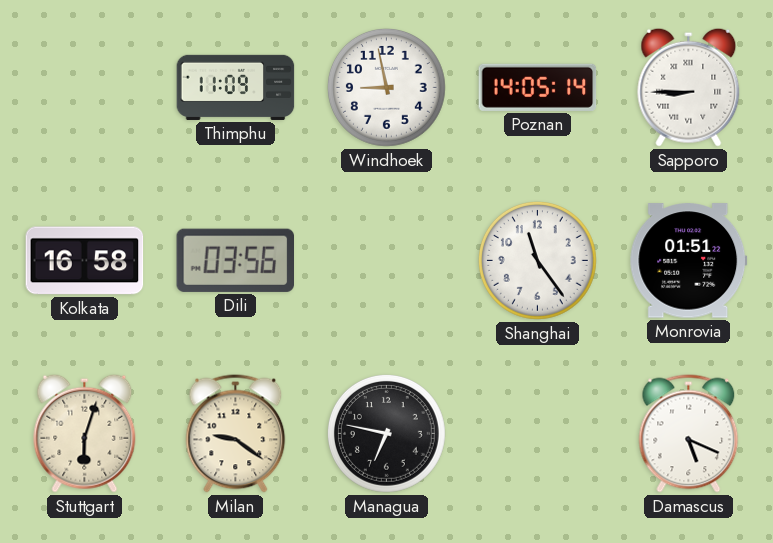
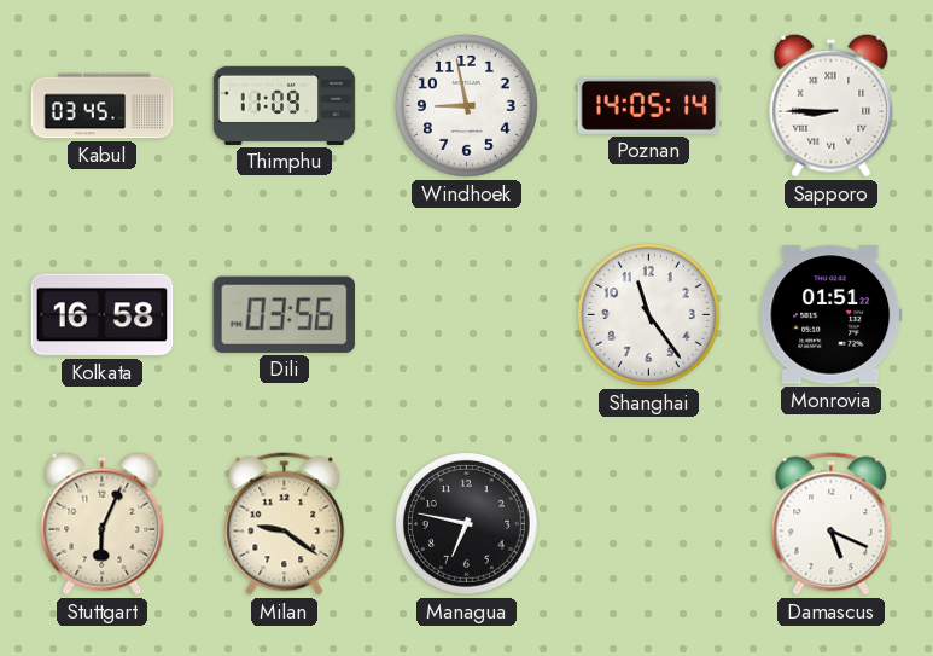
Kabul: none -> 03:45 (103, 106)
Stuttgart: 6:03 -> 6:04 (103, 523)
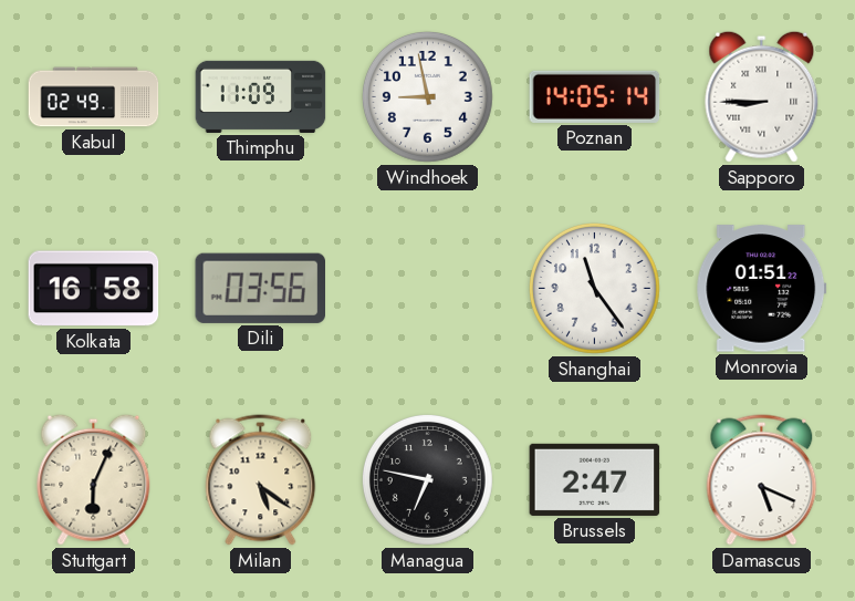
Kabul: 03:45 -> 02:49 (94, 97)
Milan: 9:21 -> 5:21 (261, 480)
Brussels: none -> 2:47 (595, 479)
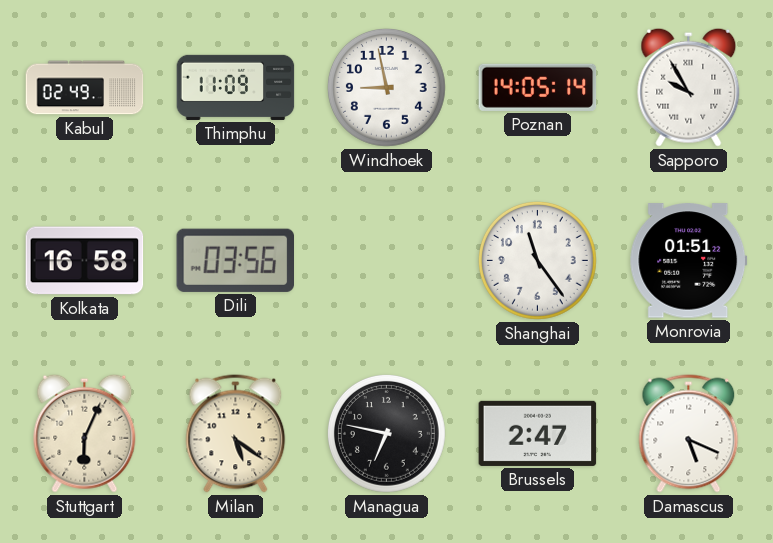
Sapporo: 8:45 -> 9:55 (689, 87)
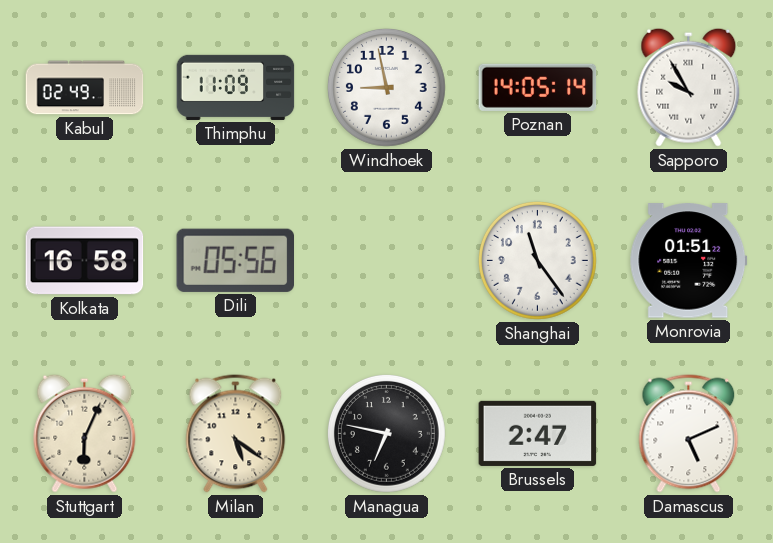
Dili: 03:56 -> 05:56 (236, 260)
Damascus: 5:19 -> 5:11 (689, 434)
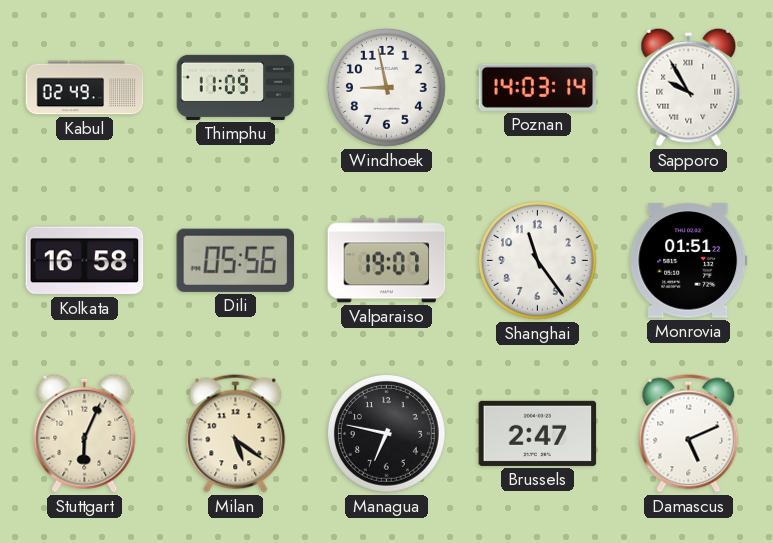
Poznan: 14:05 -> 14:03 (538, 87)
Valparaiso: none -> 19:07 (387, 261)
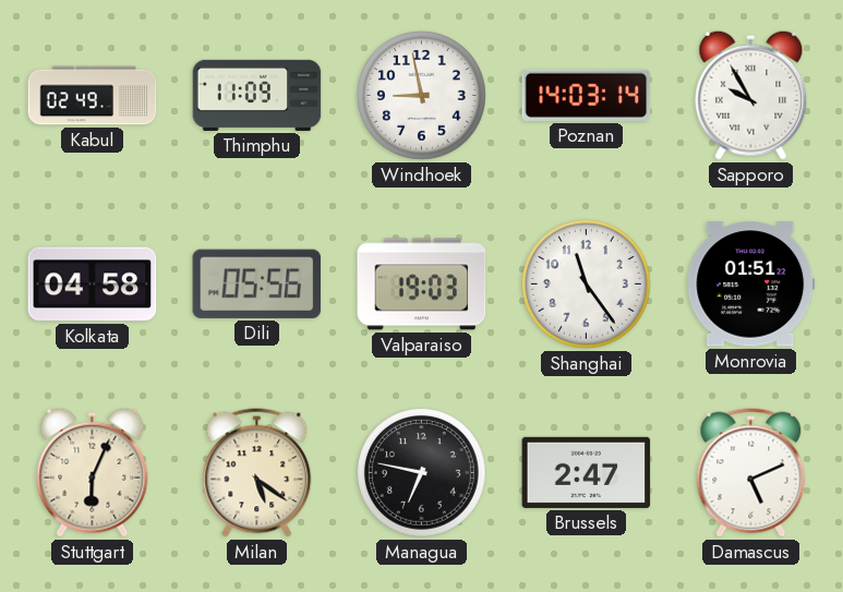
Kolkata: 16:58 -> 04:58 (93, 285)
Valparaiso: 19:07 -> 19:03 (422, 285)
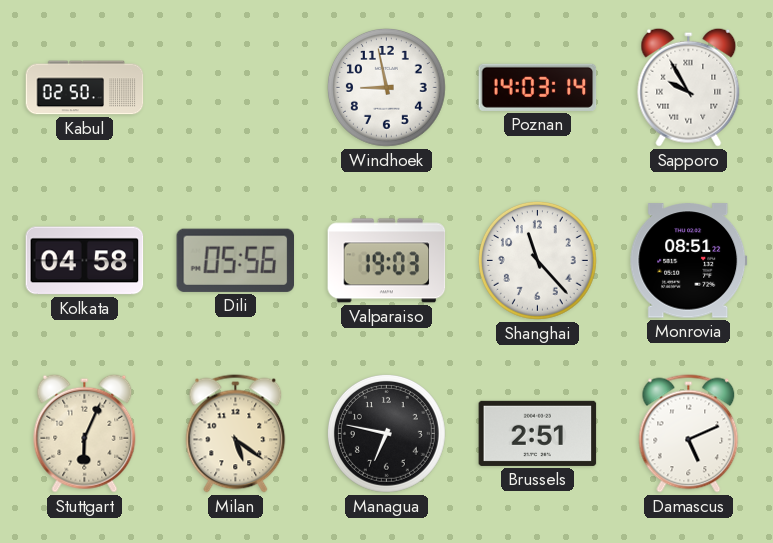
Kabul: 02:49 -> 02:50 (85, 88)
Thimphu: 11:09 -> none (257, 95)
Shanghai: 11:24 -> 11:23 (538, 261)
Monrovia: 01:51 -> 08:51 (689, 261)
Brussels: 2:47 -> 2:51 (538, 433)
